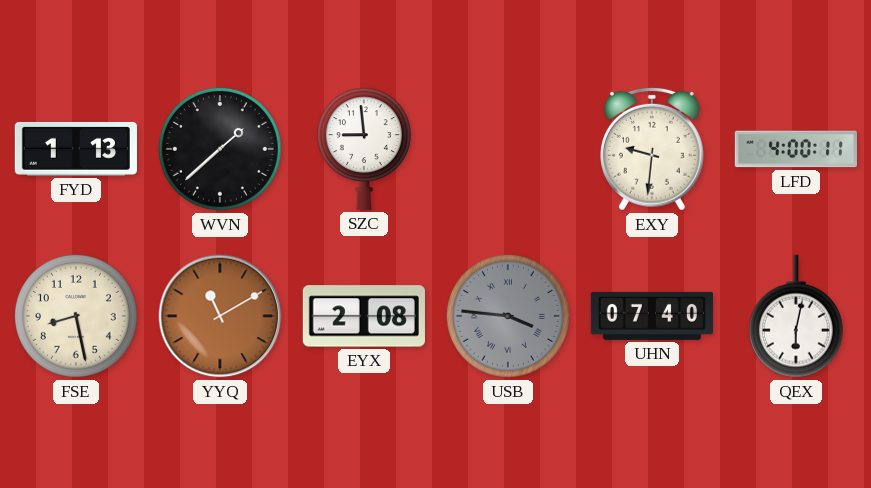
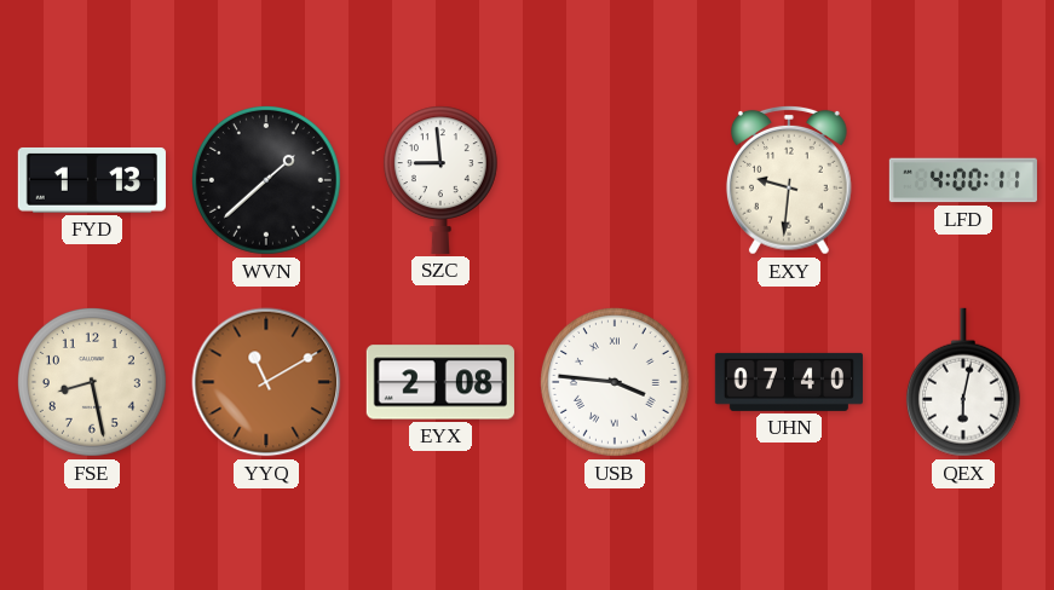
USB dial: grey -> white (615, 382)
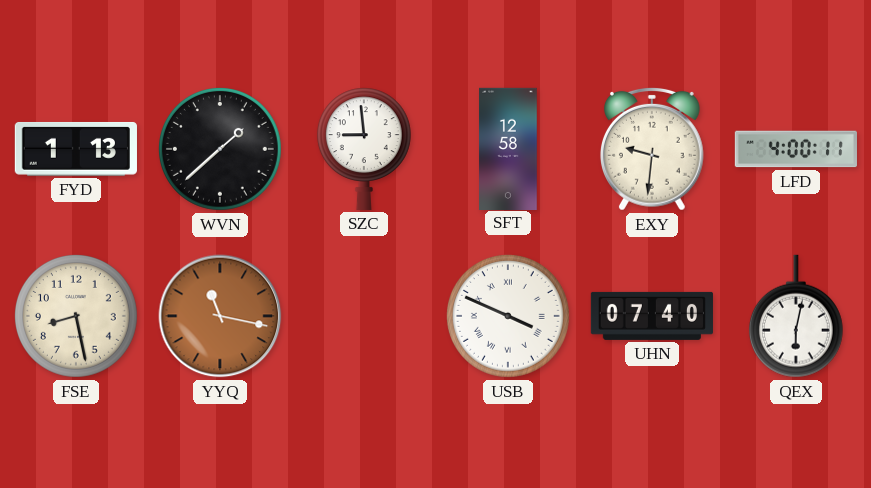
SFT: none -> 12:58 (508, 148)
YYQ: 11:10 -> 11:17 (220, 316)
EYX: 2:08 -> none (440, 382)
USB: 3:46 -> 3:49 (508, 316)
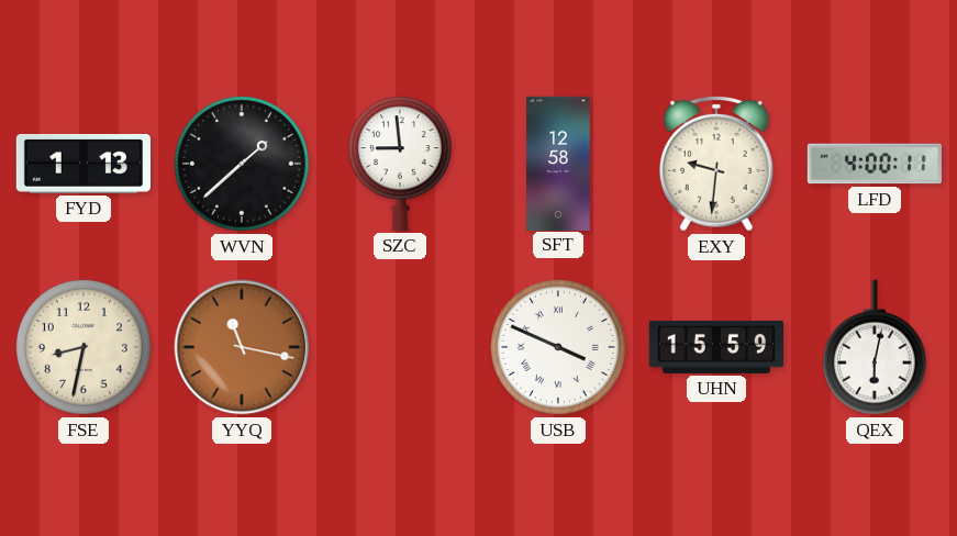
FSE: 8:28 -> 8:32 (84, 347)
UHN: 07:40 -> 15:59 (716, 347)
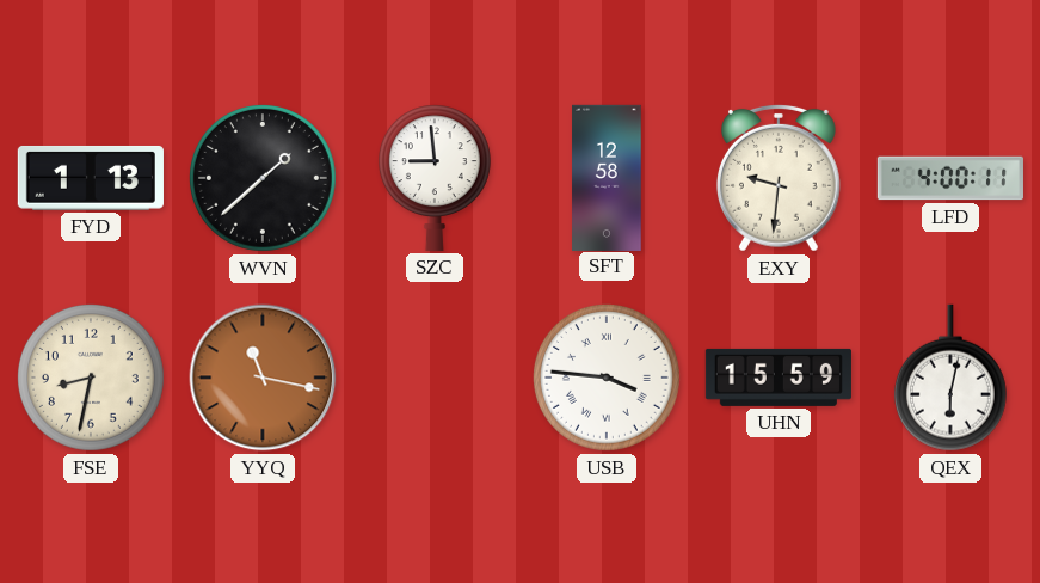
USB: 3:49 -> 3:46 (607, 378)
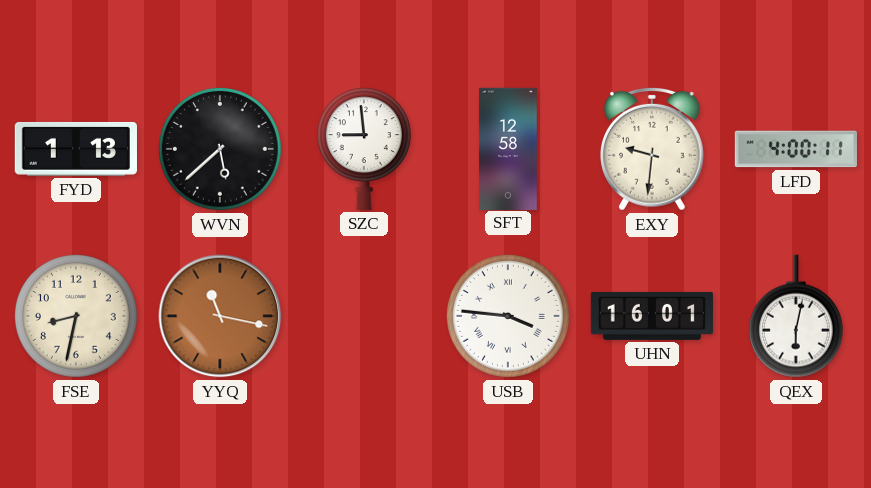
WVN: 1:38 -> 5:38 (220, 149)
UHN: 15:59 -> 16:01 (652, 316)
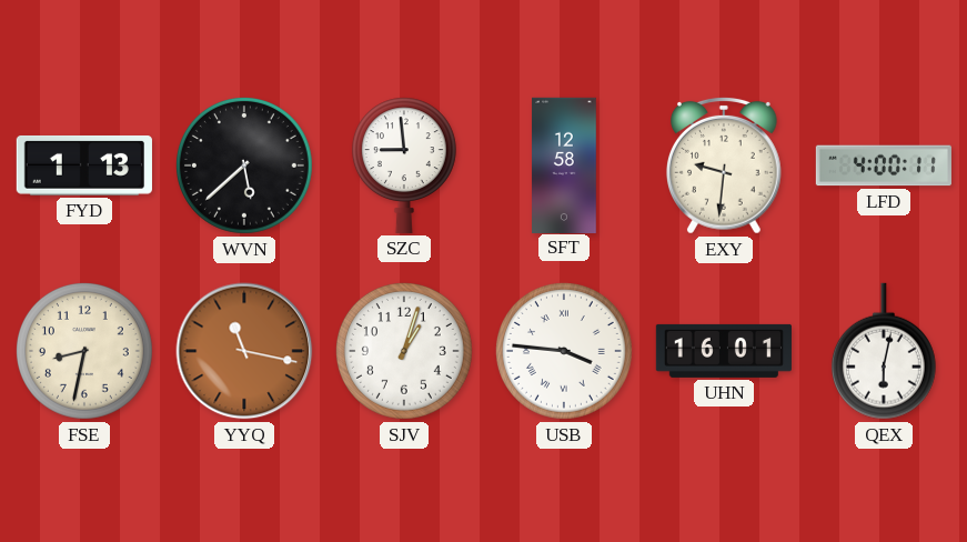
SJV: none -> 1:03 (404, 351)
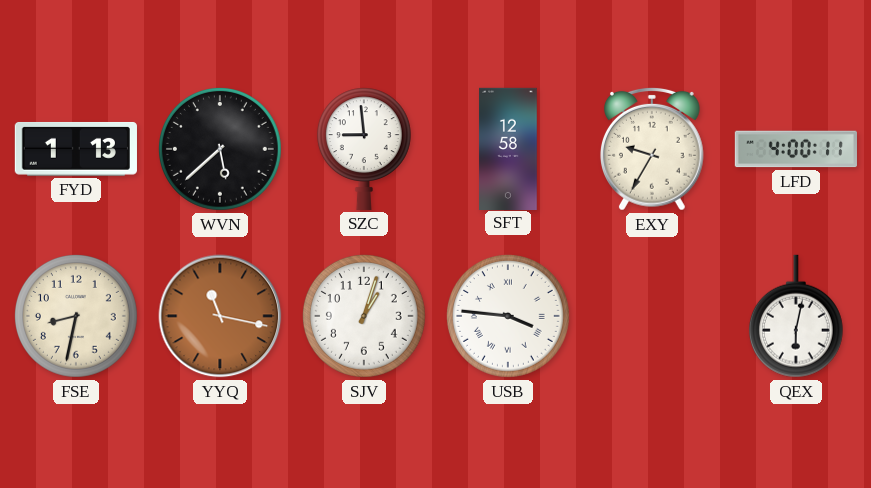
EXY: 9:31 -> 9:35 (652, 149)
UHN: 16:01 -> none (724, 351)
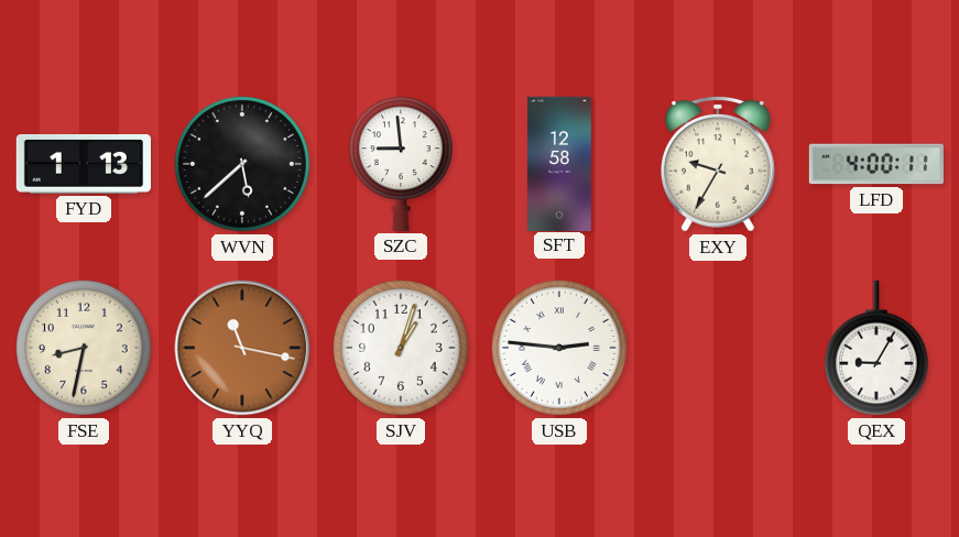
USB: 3:46 -> 2:46 (559, 348)
QEX: 6:02 -> 9:05 (876, 348)
